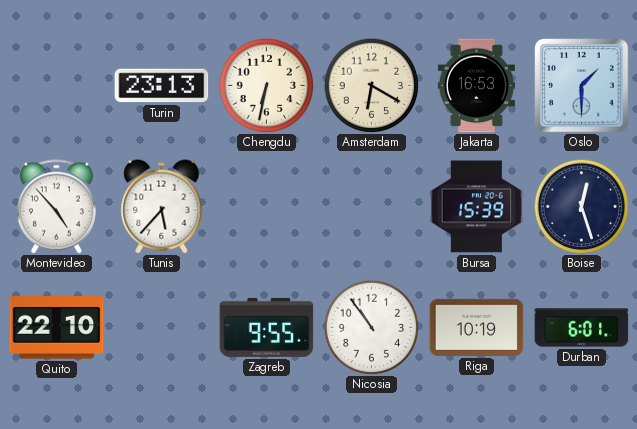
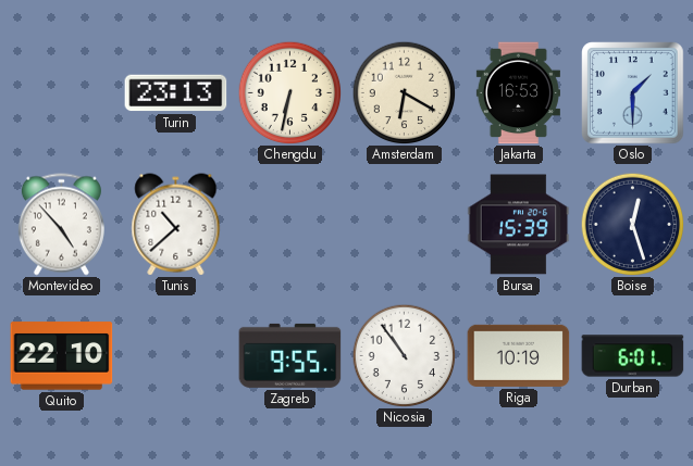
Tunis: 5:37 -> 10:38 (176, 225)
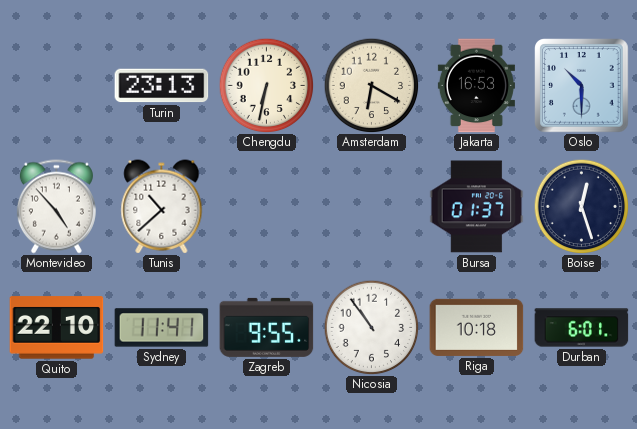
Oslo: 1:30 -> 10:30 (582, 86)
Bursa: 15:39 -> 01:37 (477, 207)
Sydney: none -> 11:41 (162, 328)
Riga: 10:19 -> 10:18 (477, 327)
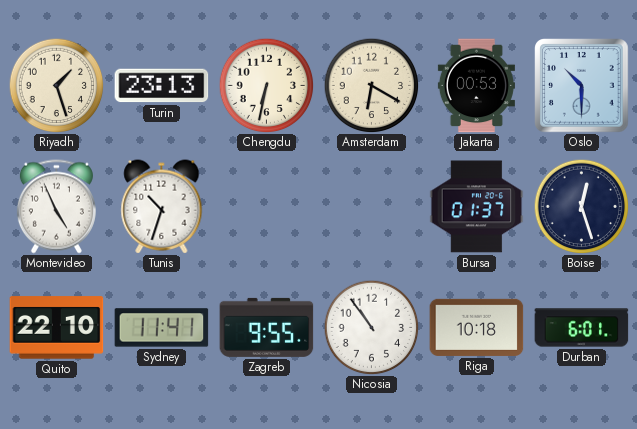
Riyadh: none -> 1:27 (56, 85)
Jakarta: 16:53 -> 00:53 (476, 86)
Montevideo: 4:53 -> 4:56 (56, 207)
Tunis: 10:38 -> 10:33 (162, 207)
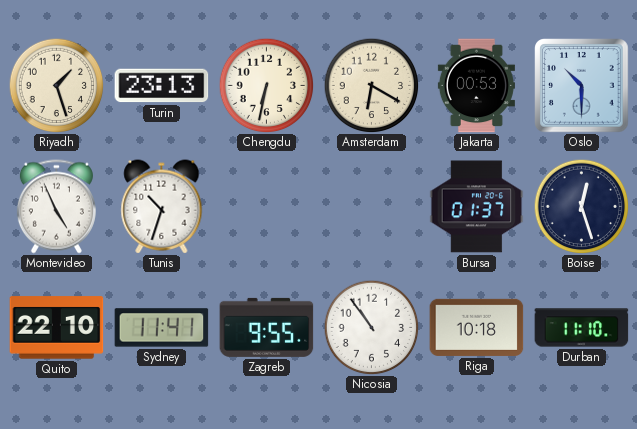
Durban: 6:01 -> 11:10 (582, 328)
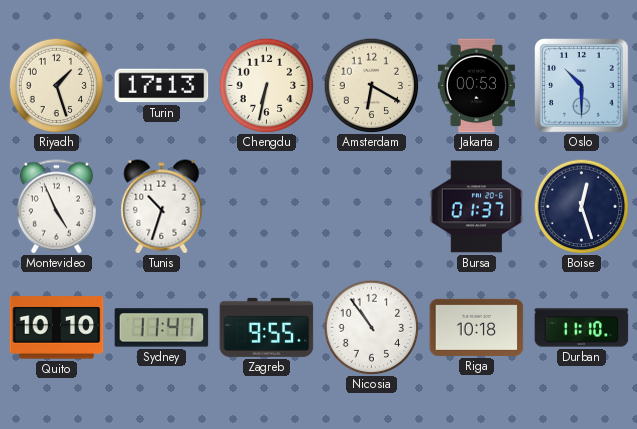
Turin: 23:13 -> 17:13 (162, 86)
Quito: 22:10 -> 10:10 (57, 328)
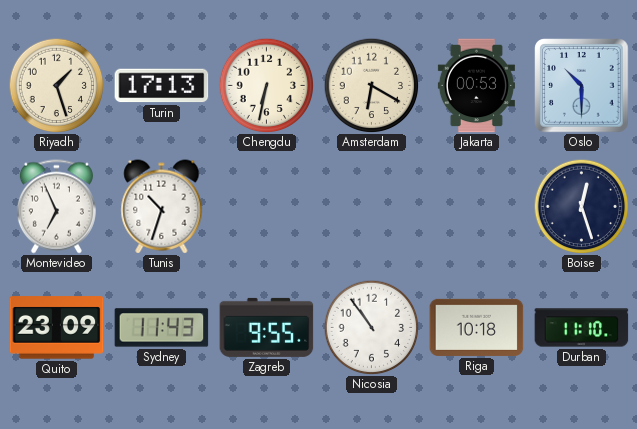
Montevideo: 4:56 -> 6:56 (56, 207)
Bursa: 01:37 -> none (477, 207)
Quito: 10:10 -> 23:09 (57, 328)
Sydney: 11:41 -> 11:43 (162, 328)
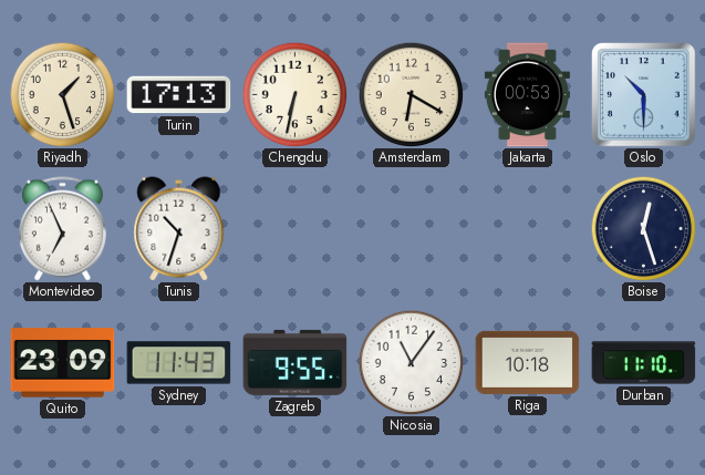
Nicosia: 10:54 -> 11:06 (411, 362)
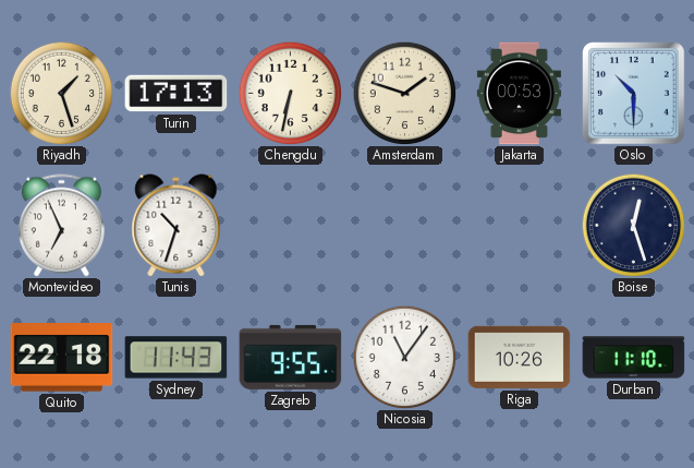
Amsterdam: 6:20 -> 1:48 (404, 93)
Quito: 23:09 -> 22:18 (62, 358)
Riga: 10:18 -> 10:26 (520, 357)
